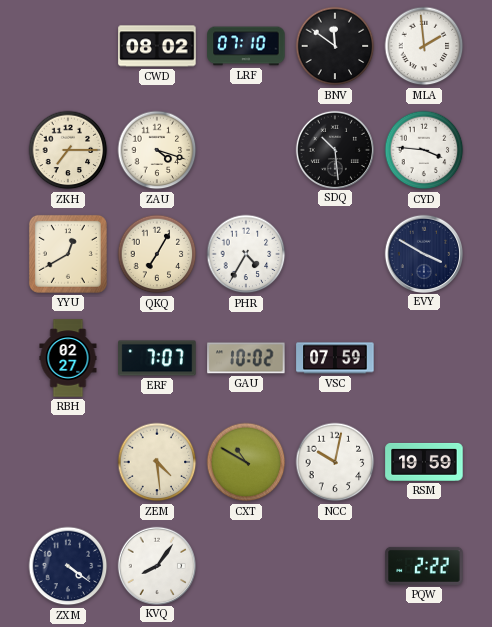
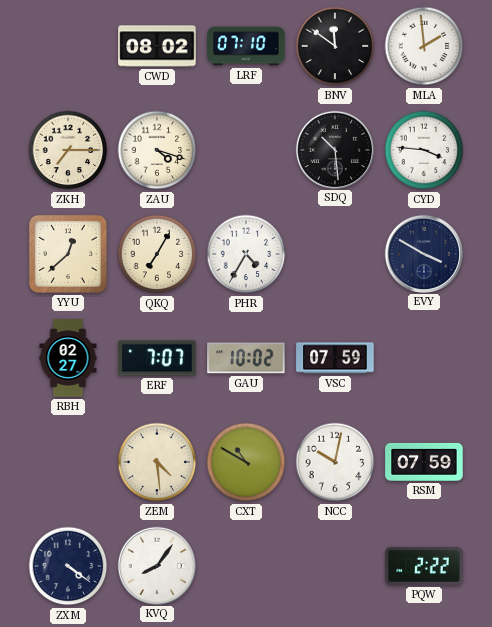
YYU: 12:40 -> 12:38 (68, 254)
RSM: 19:59 -> 07:59 (424, 462)
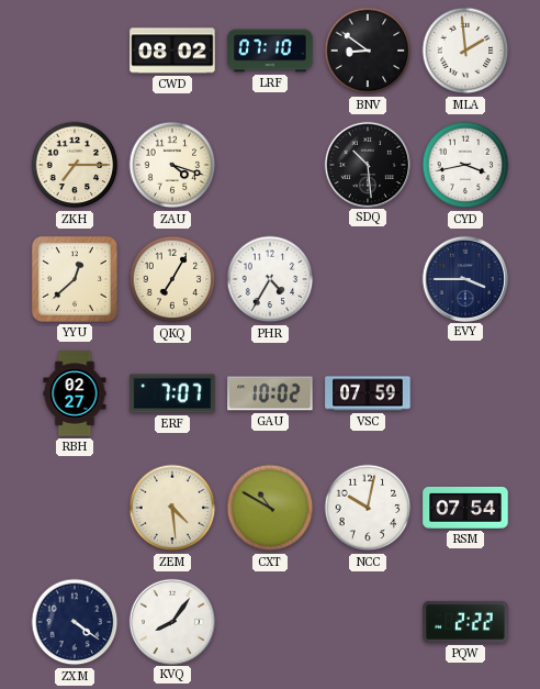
BNV: 11:51 -> 8:51 (368, 51)
CYD: 3:46 -> 3:43 (465, 165)
EVY: 3:50 -> 3:45 (464, 278)
RSM: 07:59 -> 07:54 (465, 508)
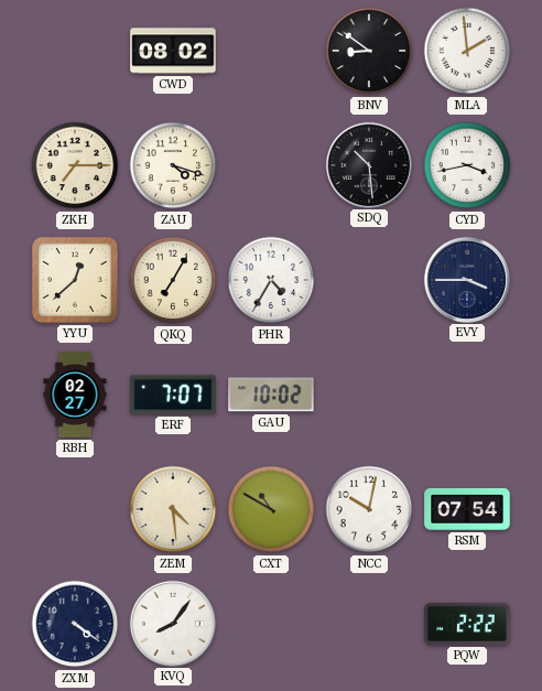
LRF: 07:10 -> none (270, 51)
VSC: 07:59 -> none (368, 393)
